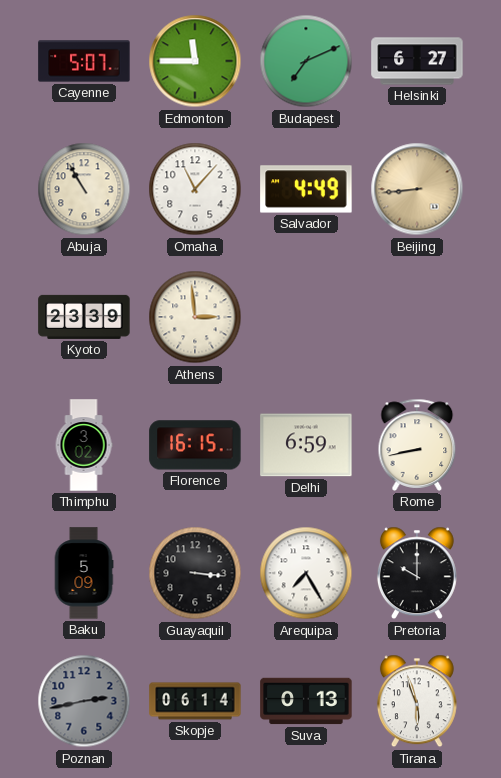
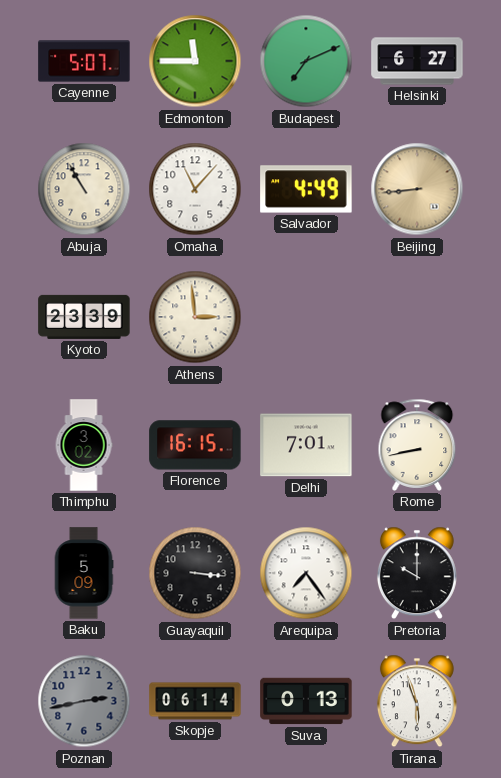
Delhi: 6:59 -> 7:01 (306, 445)
Arequipa: 7:25 -> 7:24 (306, 573)
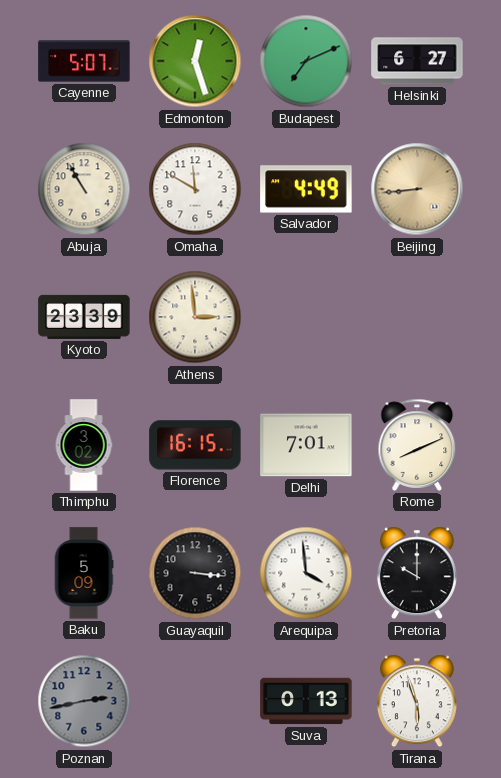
Edmonton: 11:45 -> 12:27 (195, 61)
Omaha: 11:07 -> 11:50 (195, 189)
Rome: 8:43 -> 8:11 (417, 445)
Arequipa: 7:24 -> 3:59 (306, 573)
Skopje: 06:14 -> none (195, 701)
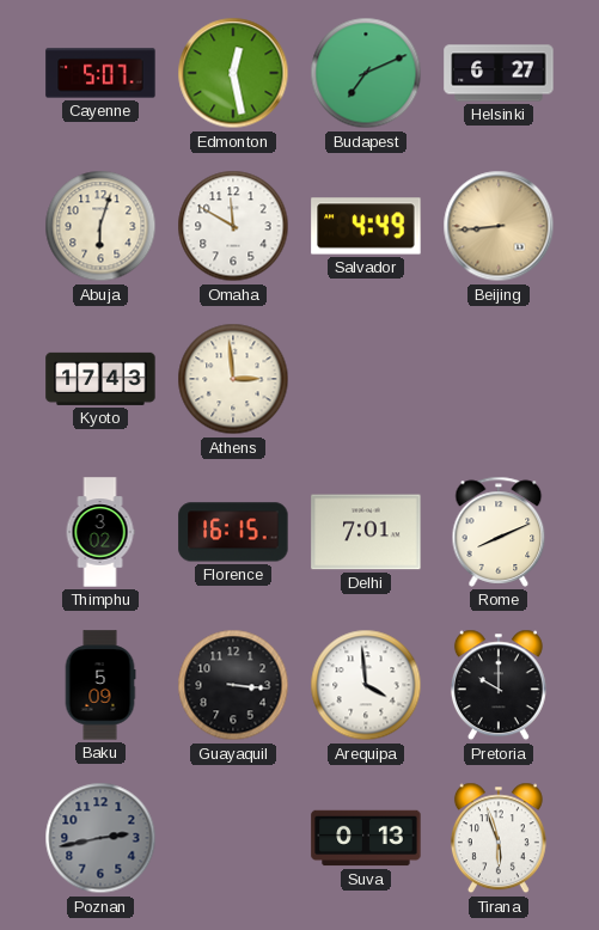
Edmonton: 12:27 -> 12:28 (233, 73)
Abuja: 10:55 -> 6:03 (100, 226)
Kyoto: 23:39 -> 17:43 (100, 379)
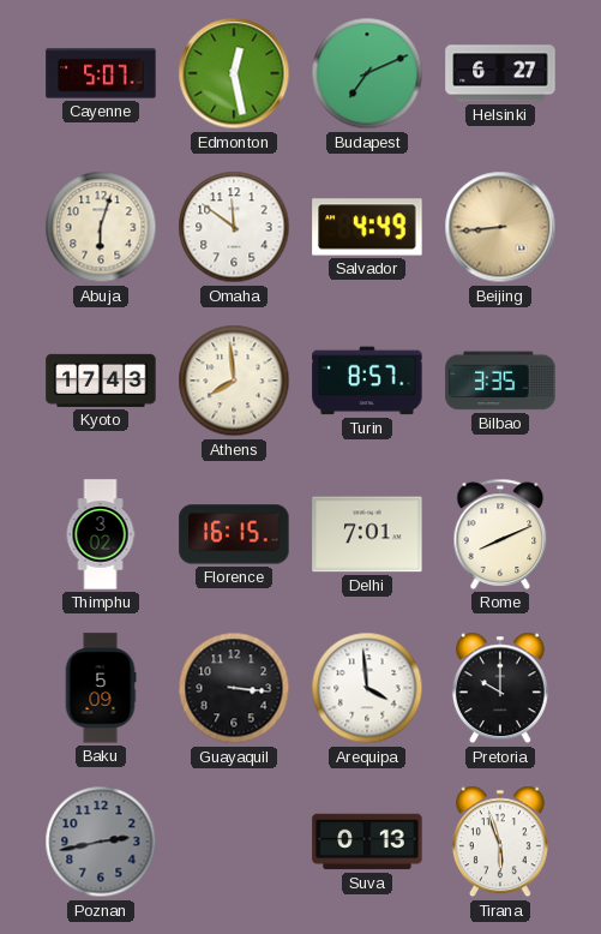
Omaha: 11:50 -> 11:51 (234, 227)
Athens: 2:59 -> 7:59 (234, 381)
Turin: none -> 8:57 (367, 381)
Bilbao: none -> 3:35 (500, 381)
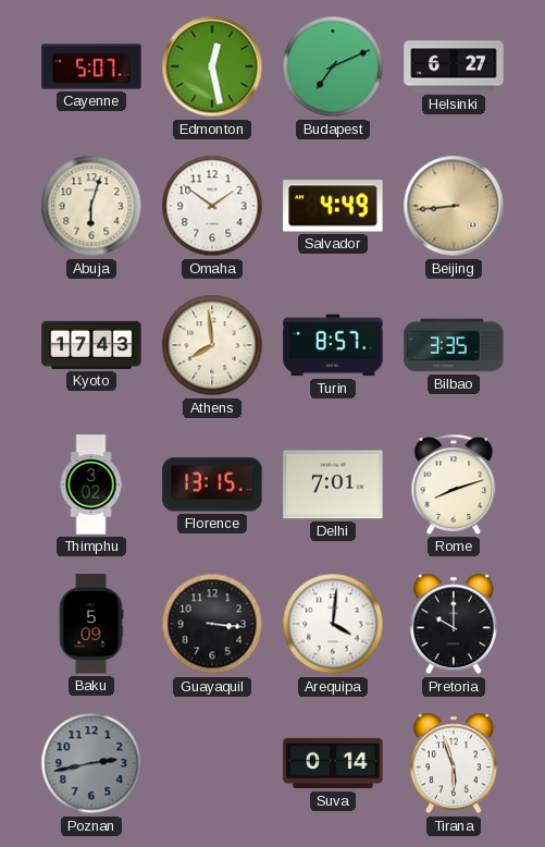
Omaha: 11:51 -> 1:51 (212, 206)
Florence: 16:15 -> 13:15 (212, 484)
Rome: 8:11 -> 8:12 (454, 484)
Arequipa: 3:59 -> 4:01 (333, 624)
Suva: 0:13 -> 0:14 (333, 763)
